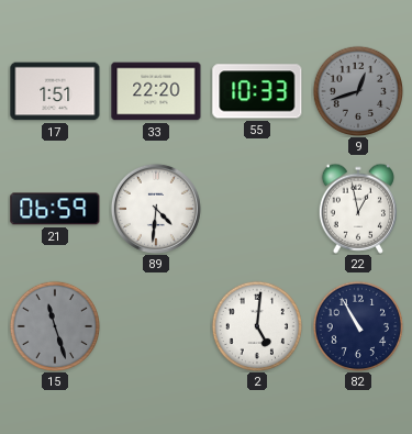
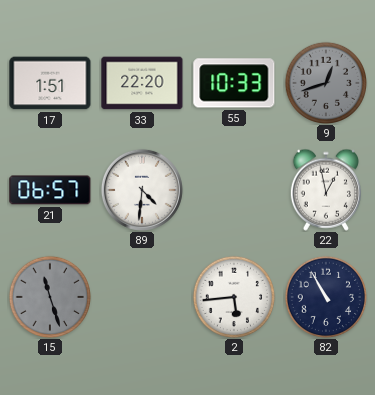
21: 06:59 -> 06:57 (50, 190)
2: 5:01 -> 5:44 (233, 296)
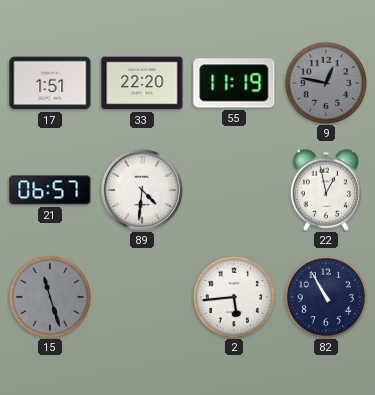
55: 10:33 -> 11:19 (234, 83)
9: 12:42 -> 12:47 (325, 82)
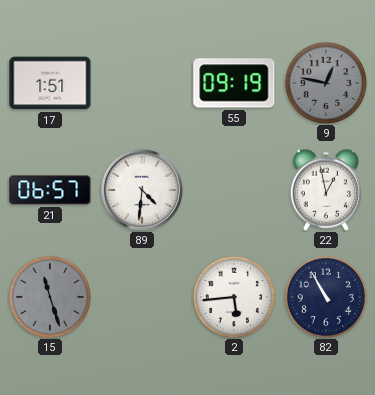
33: 22:20 -> none (142, 83)
55: 11:19 -> 09:19 (234, 83)
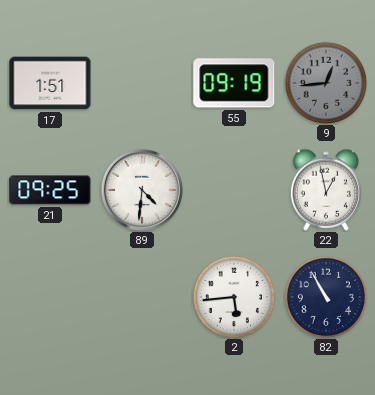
9: 12:47 -> 12:44 (325, 82)
21: 06:57 -> 09:25 (50, 190)
15: 11:27 -> none (49, 296)
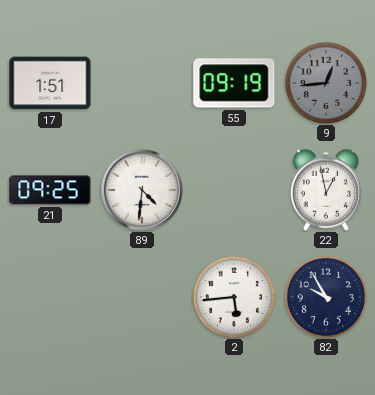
82: 10:55 -> 9:55 (325, 296)
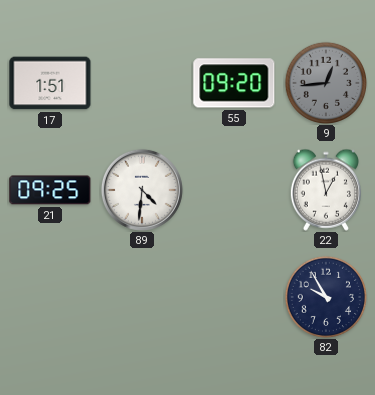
55: 09:19 -> 09:20 (234, 83)
2: 5:44 -> none (233, 296)
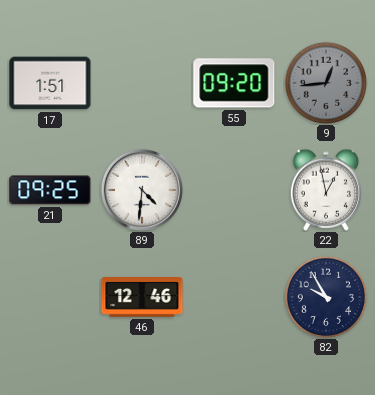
46: none -> 12:46 (142, 297)
